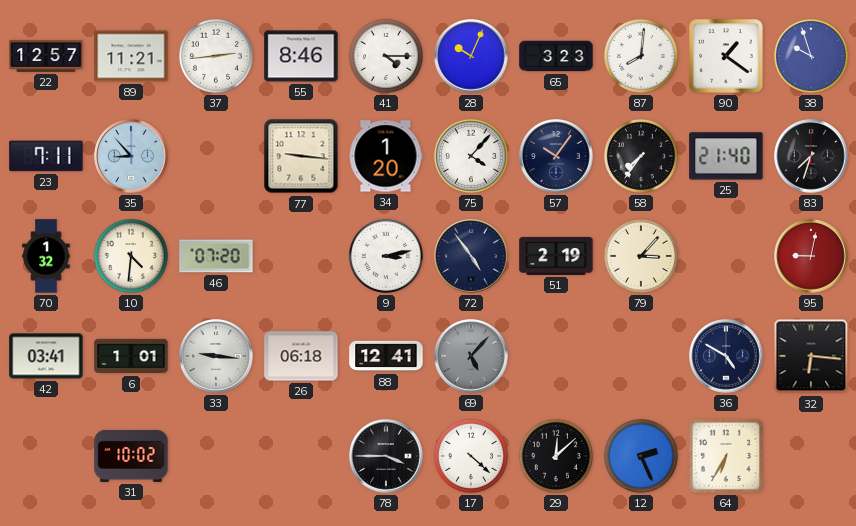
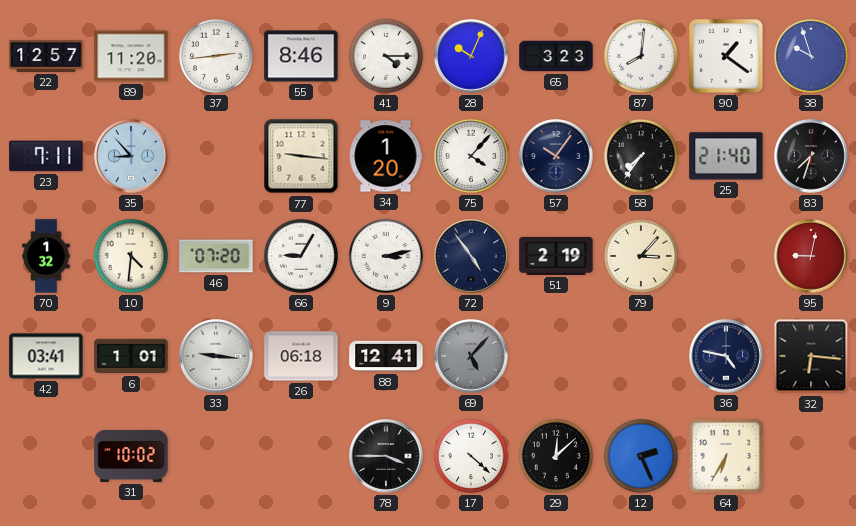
89: 11:21 -> 11:20 (131, 56)
66: none -> 9:05 (301, 256)
36: 4:50 -> 4:47 (726, 356)
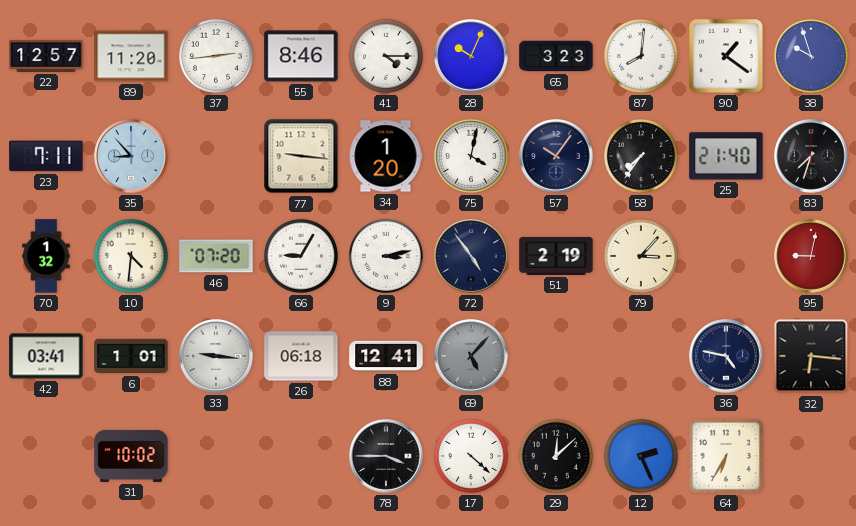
75: 4:07 -> 4:02 (471, 156)
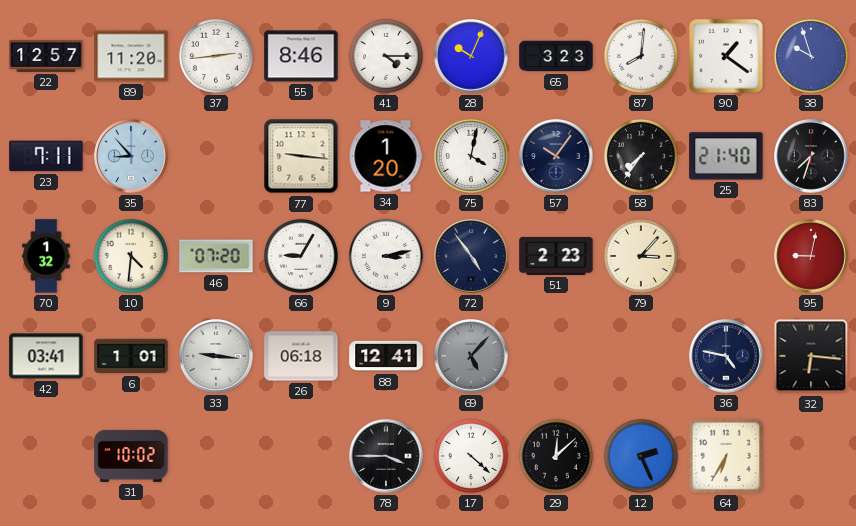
51: 2:19 -> 2:23 (556, 256)
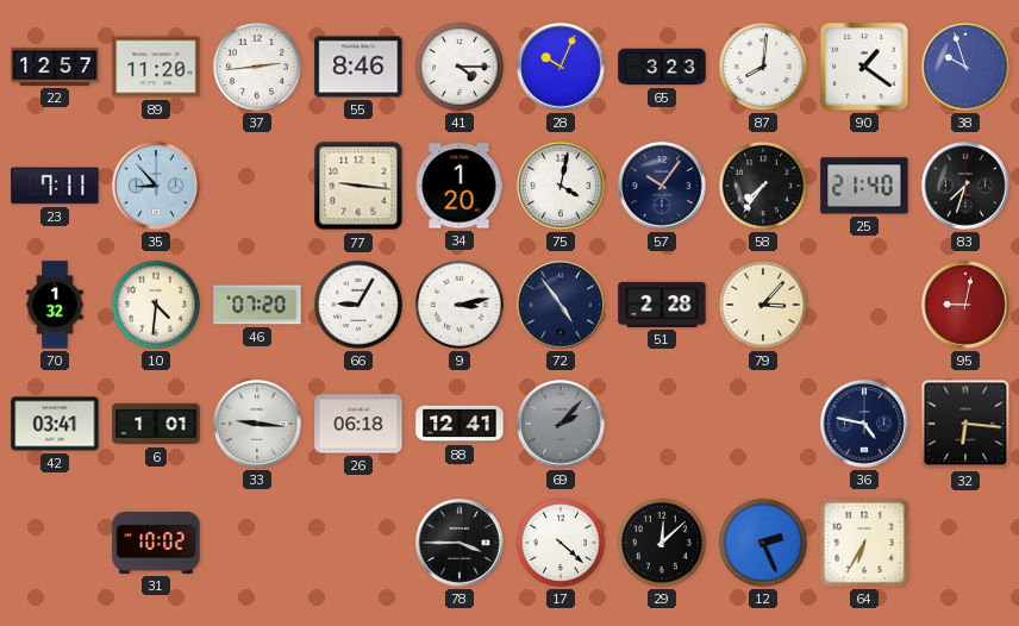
51: 2:23 -> 2:28 (662, 305)
69: 5:07 -> 2:07 (561, 424)
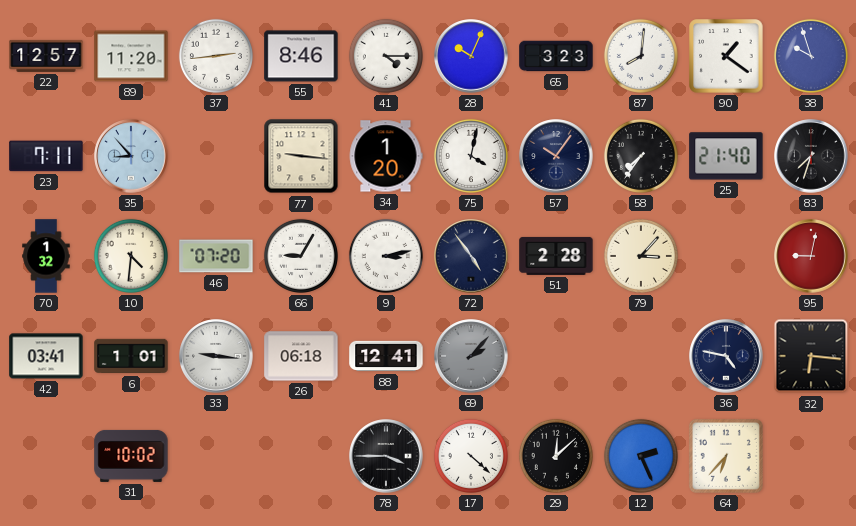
64: 6:35 -> 6:37 (726, 456)
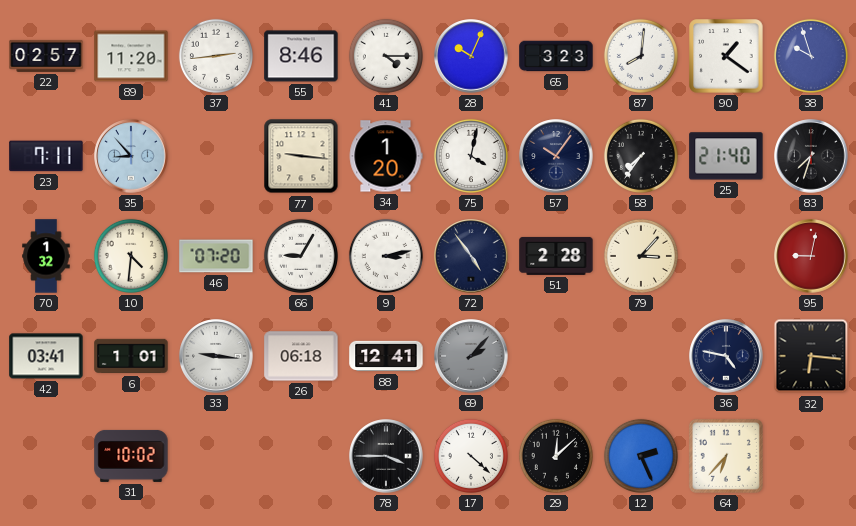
22: 12:57 -> 02:57 (46, 56)
